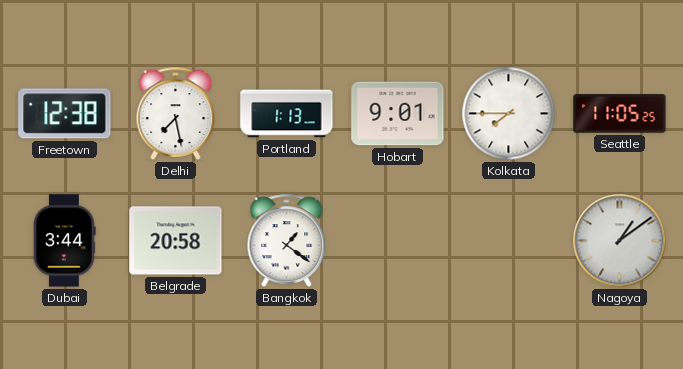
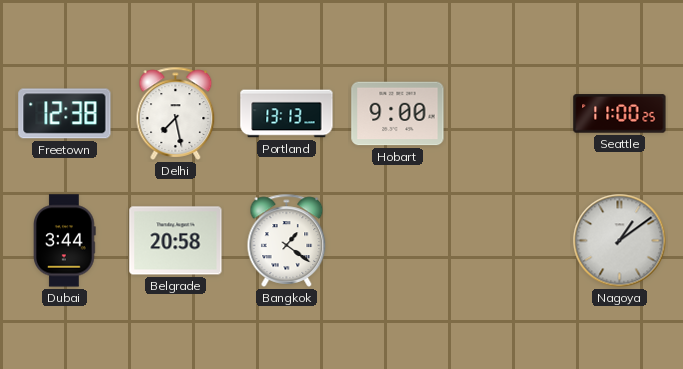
Portland: 1:13 -> 13:13 (287, 114)
Hobart: 9:01 -> 9:00 (398, 114)
Kolkata: 7:45 -> none (509, 114)
Seattle: 11:05 -> 11:00 (620, 114)
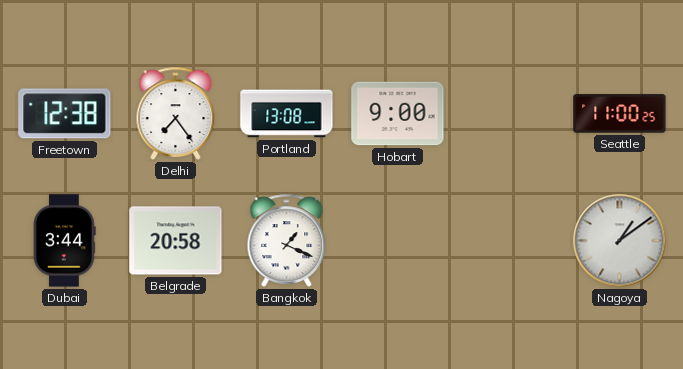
Delhi: 7:28 -> 7:24 (176, 113)
Portland: 13:13 -> 13:08 (287, 114)
Bangkok: 1:21 -> 1:19 (287, 240)
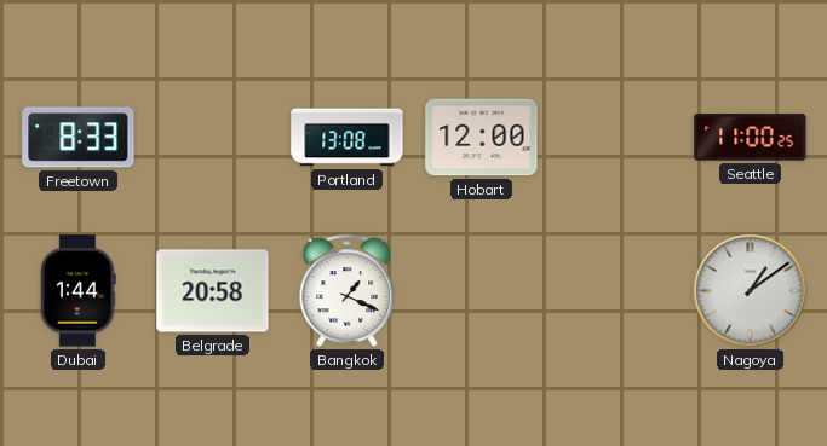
Freetown: 12:38 -> 8:33 (79, 138)
Delhi: 7:24 -> none (176, 113)
Hobart: 9:00 -> 12:00 (482, 138)
Dubai: 3:44 -> 1:44 (79, 291)
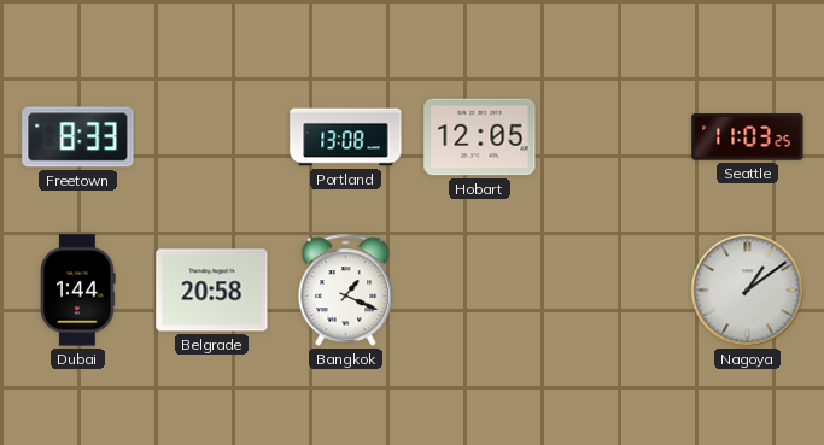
Hobart: 12:00 -> 12:05 (480, 137)
Seattle: 11:00 -> 11:03 (748, 137)
